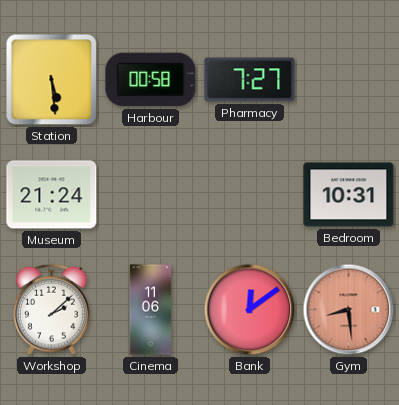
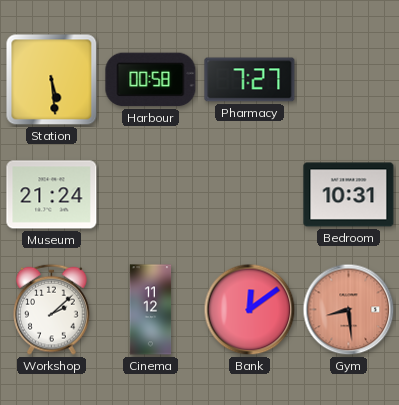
Cinema: 11:06 -> 11:12 (151, 310)
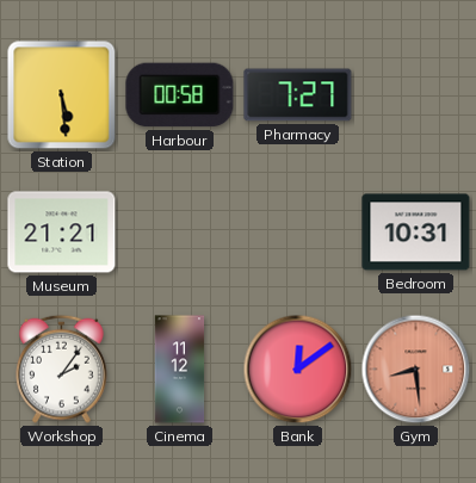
Museum: 21:24 -> 21:21 (62, 233)
Workshop: 2:08 -> 2:06 (62, 369)
